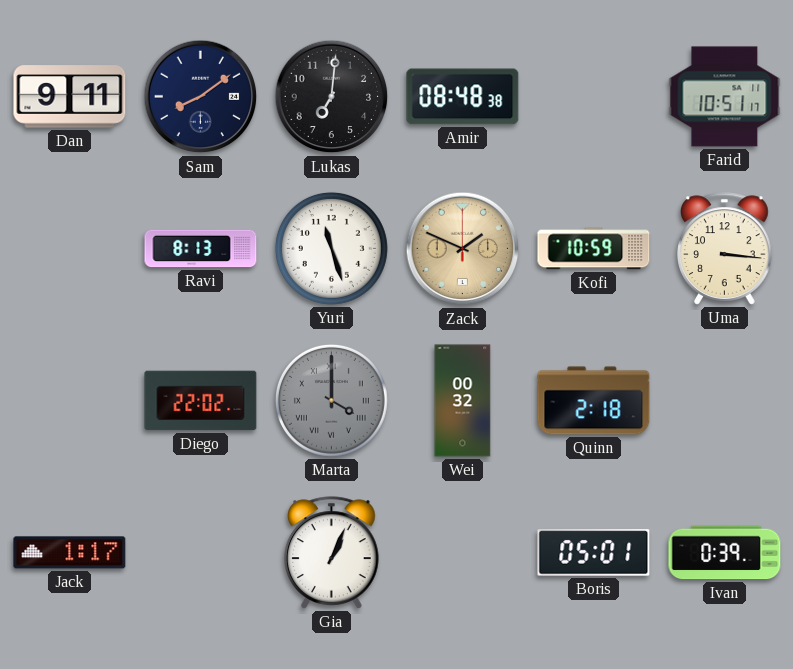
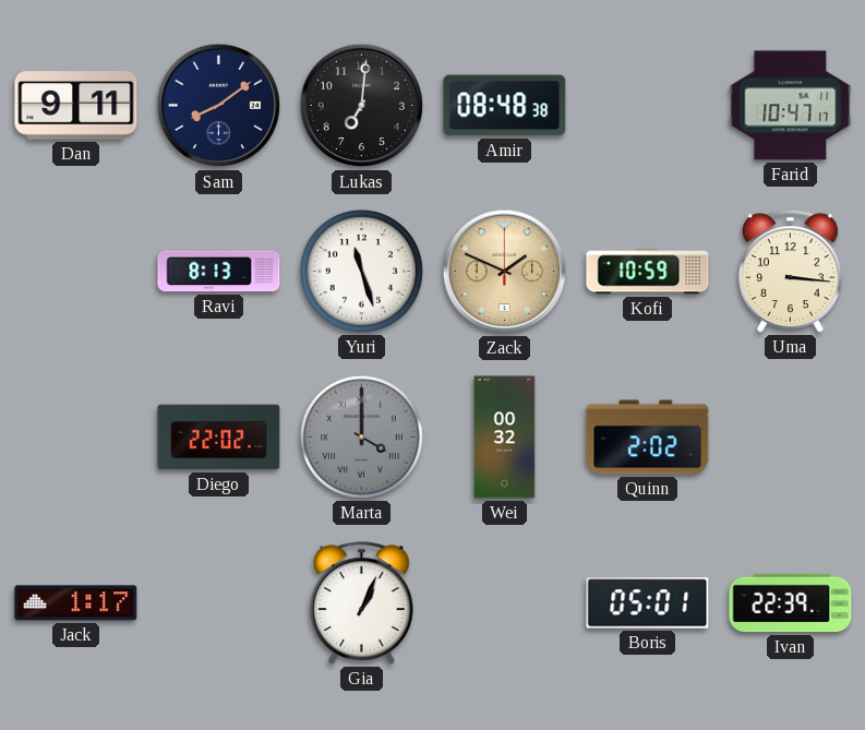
Farid: 10:51 -> 10:47 (791, 106)
Quinn: 2:18 -> 2:02 (648, 438)
Ivan: 0:39 -> 22:39 (791, 603)
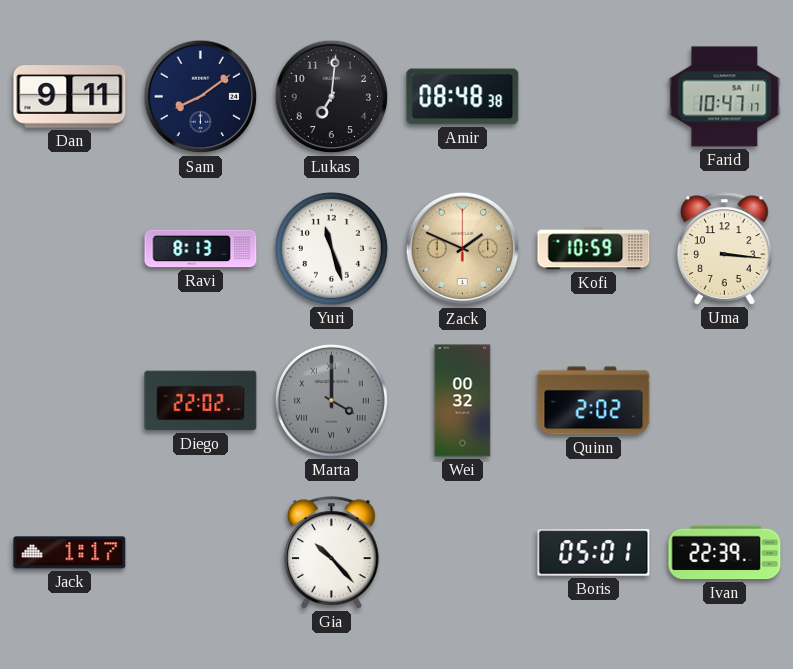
Gia: 1:04 -> 10:23 (332, 553)
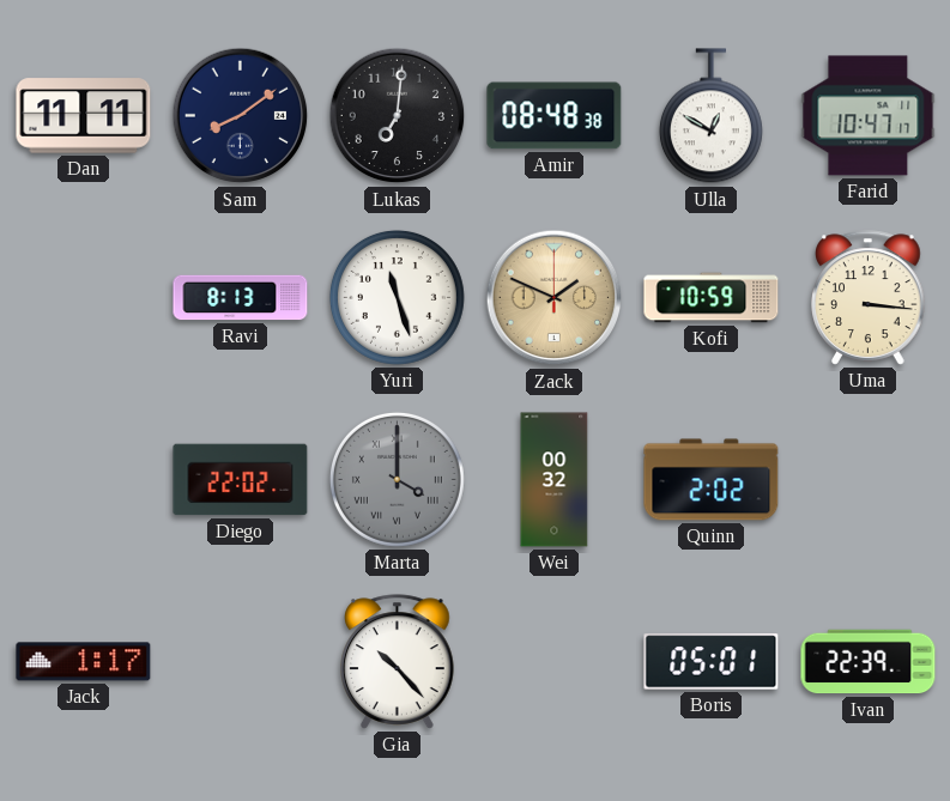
Dan: 9:11 -> 11:11 (84, 116)
Ulla: none -> 12:50 (710, 116)
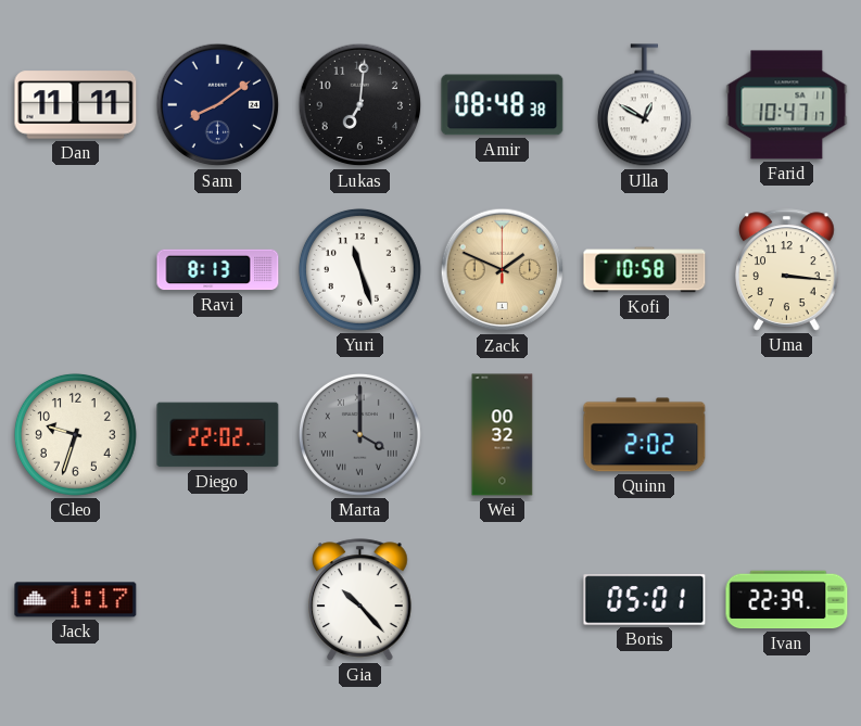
Kofi: 10:59 -> 10:58 (645, 270)
Cleo: none -> 9:33 (75, 434)
